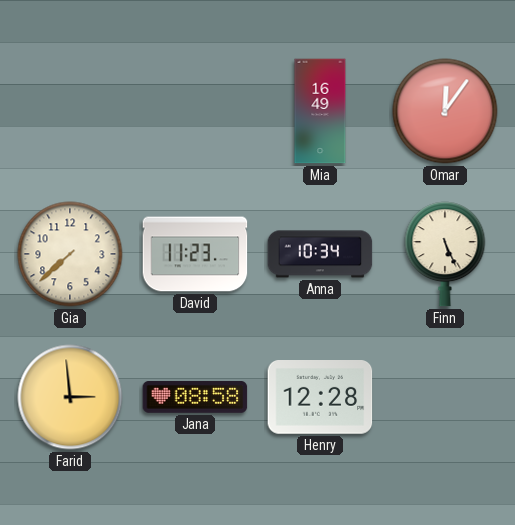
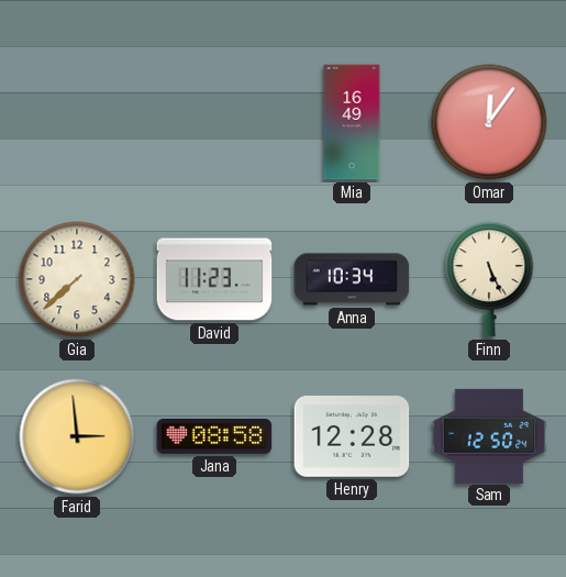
Sam: none -> 12:50 (489, 435)
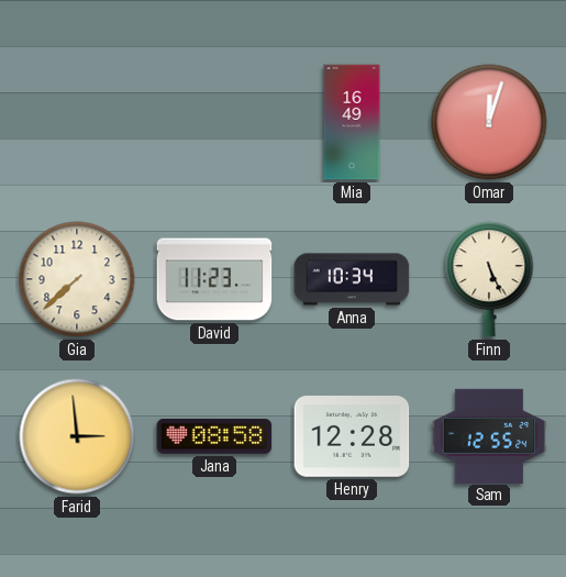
Omar: 12:06 -> 12:03 (489, 122)
Sam: 12:50 -> 12:55 (489, 435)
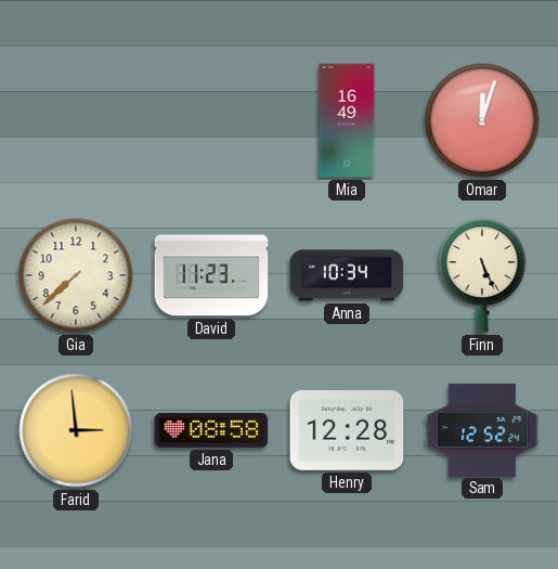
Sam: 12:55 -> 12:52 (482, 429)
